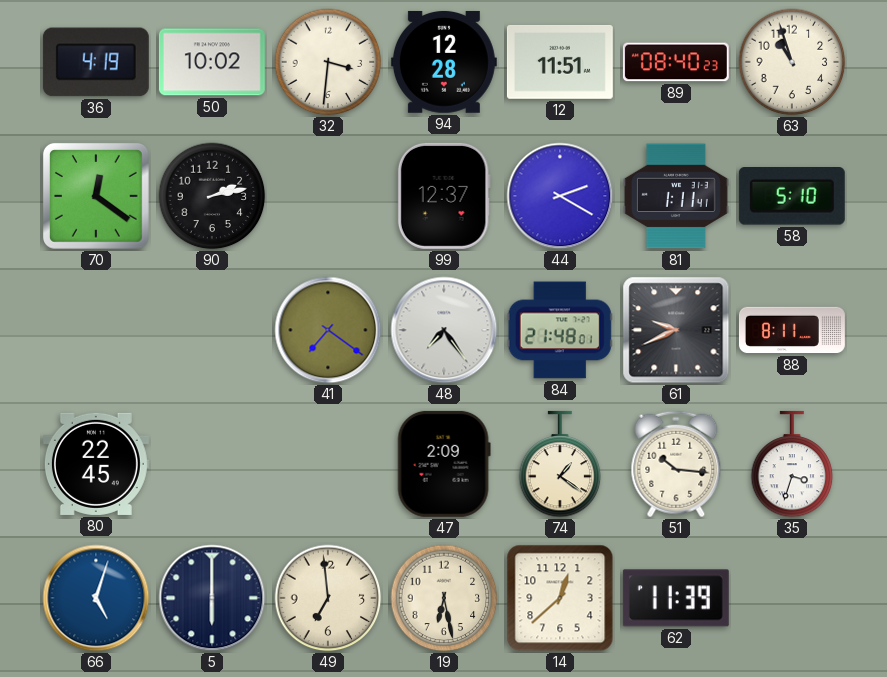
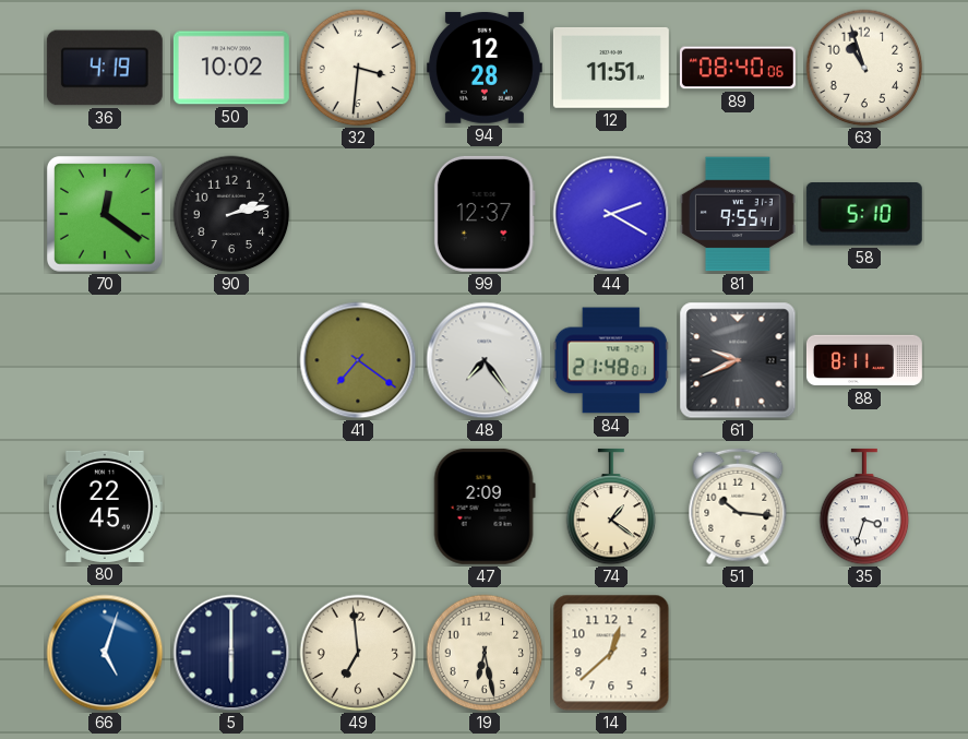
89: 08:40:23 -> 08:40:06 (738, 68)
81: 1:11 -> 9:55 (738, 214)
62: 11:39 -> none (676, 598)
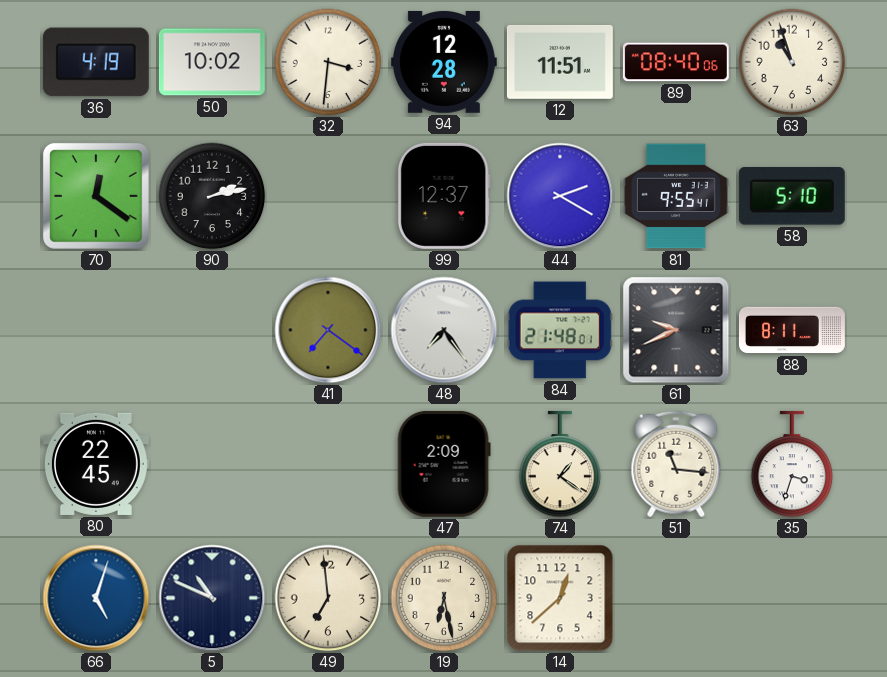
51: 10:16 -> 11:16 (676, 464)
5: 6:00 -> 10:49 (212, 598)
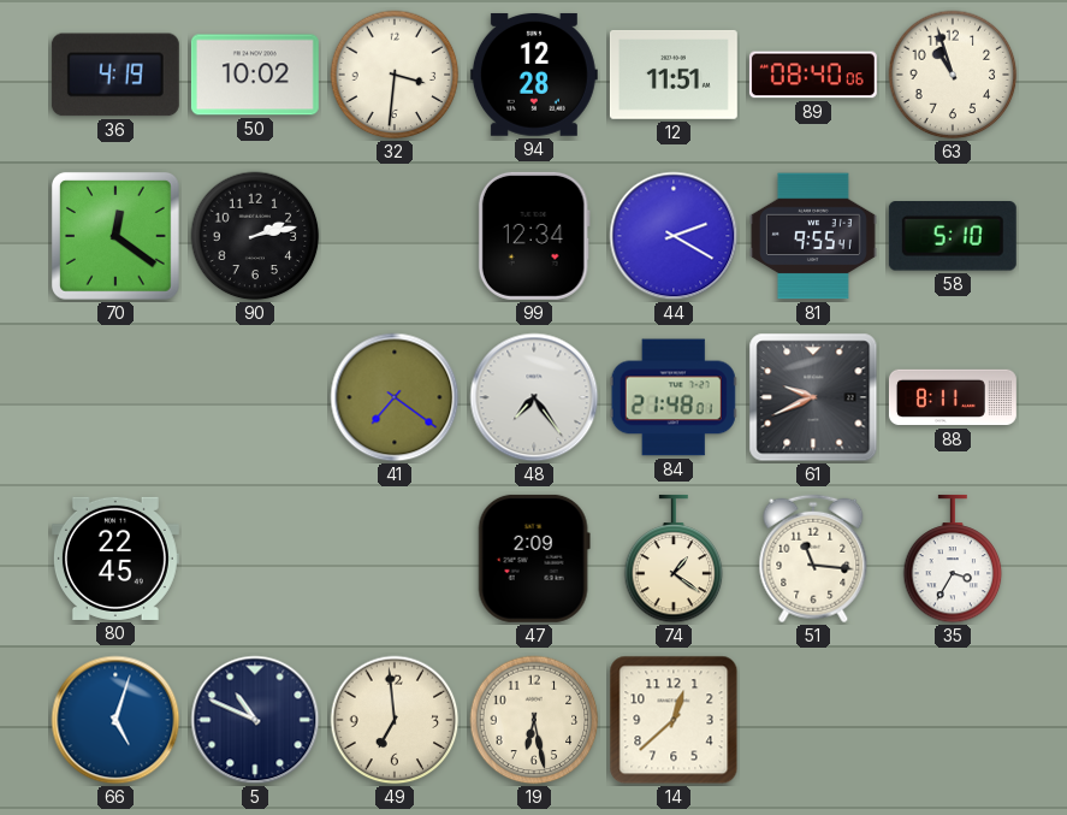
99: 12:37 -> 12:34 (534, 236)
35: 3:33 -> 3:35 (953, 559)
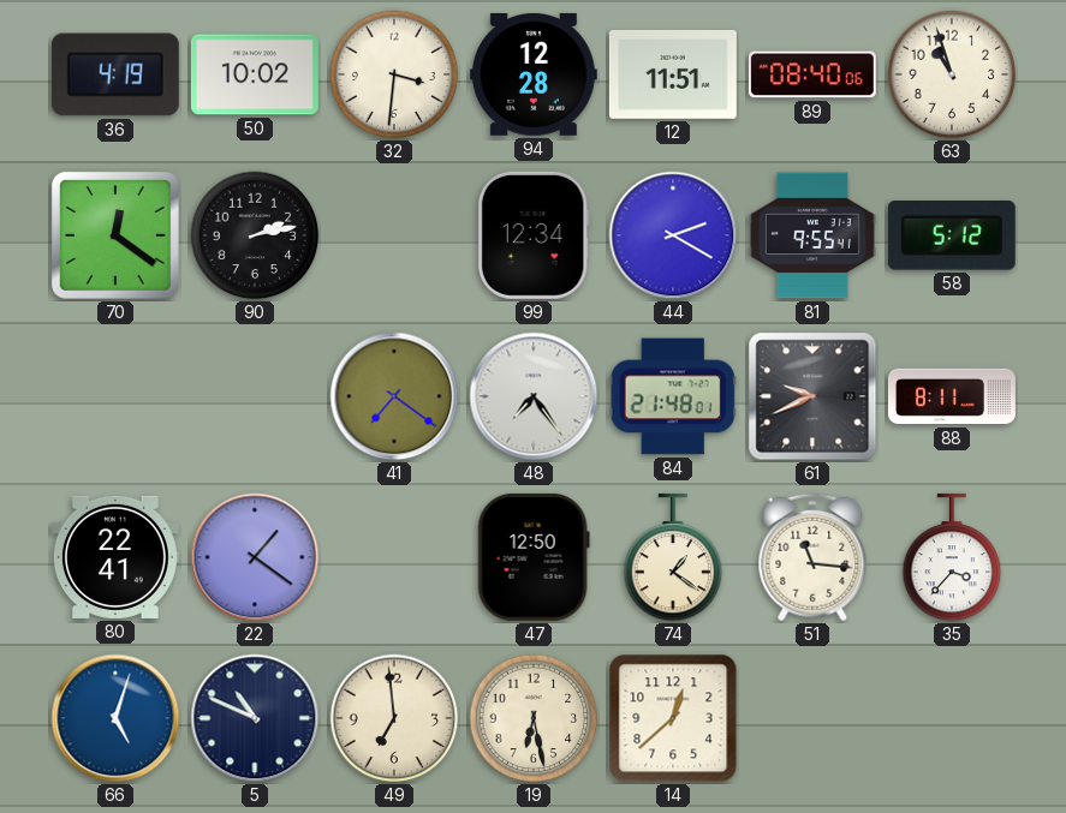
58: 5:10 -> 5:12 (952, 235)
80: 22:45 -> 22:41 (115, 557)
22: none -> 1:21 (255, 557)
47: 2:09 -> 12:50 (534, 557)
35: 3:35 -> 3:37 (952, 557)
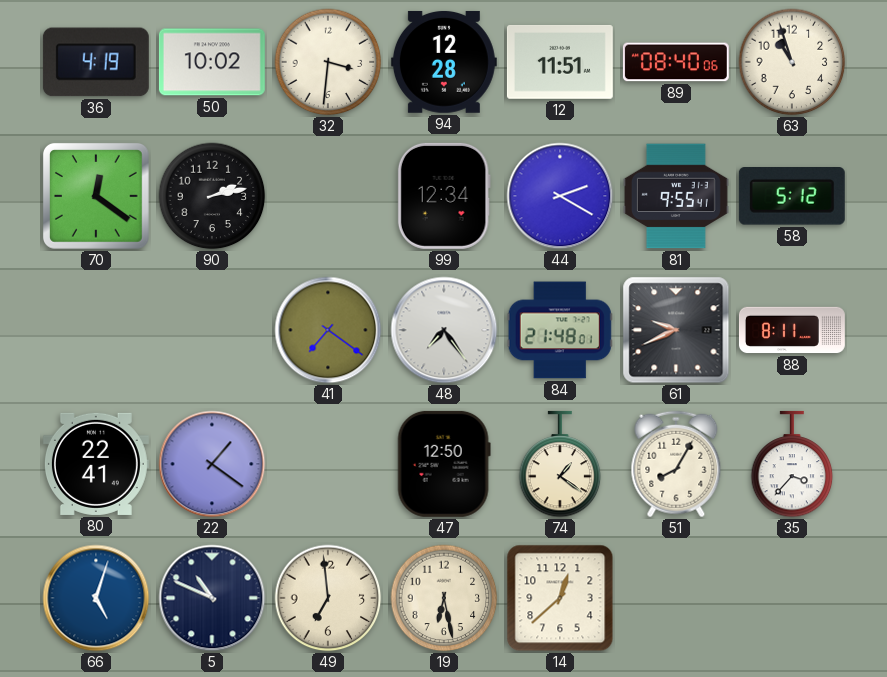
51: 11:16 -> 8:05 (676, 464)
